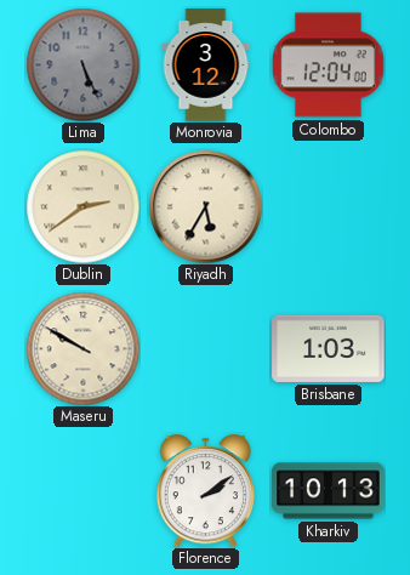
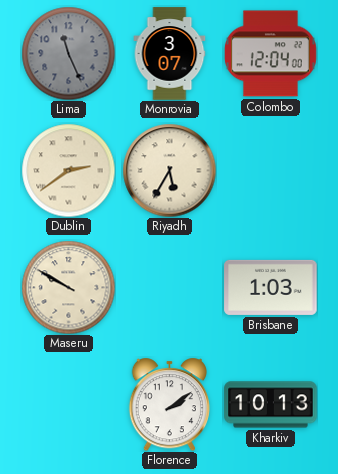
Lima: 5:26 -> 11:26 (68, 53)
Monrovia: 3:12 -> 3:07 (170, 54)
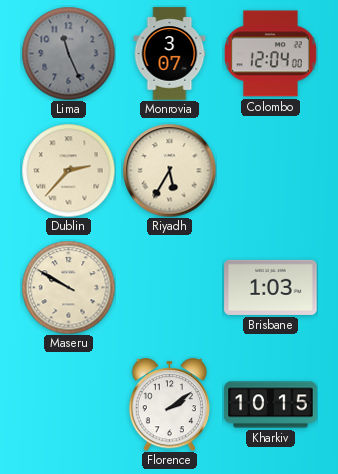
Dublin: 2:39 -> 2:37 (68, 170)
Kharkiv: 10:13 -> 10:15 (271, 405)
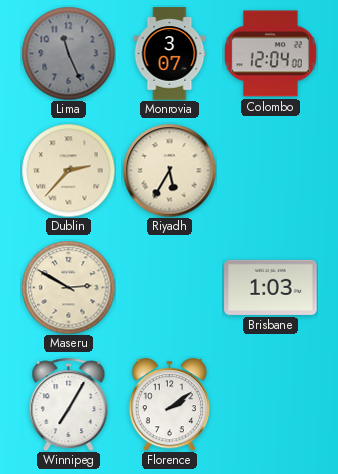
Maseru: 9:50 -> 2:50 (68, 287)
Winnipeg: none -> 7:05 (69, 404)
Kharkiv: 10:15 -> none (271, 405)
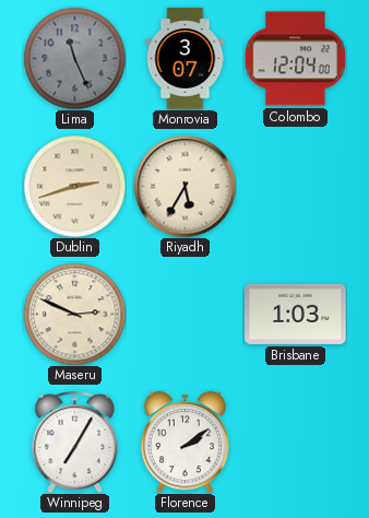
Dublin: 2:37 -> 2:42 (74, 186)
Maseru: 2:50 -> 2:49 (74, 314)
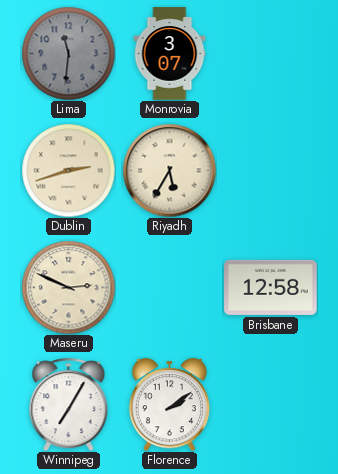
Lima: 11:26 -> 11:31 (68, 53)
Colombo: 12:04 -> none (295, 59)
Brisbane: 1:03 -> 12:58 (271, 287)
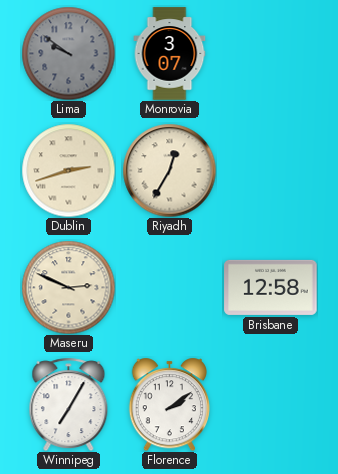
Lima: 11:31 -> 9:51 (68, 53)
Riyadh: 5:35 -> 12:35 (169, 170)
